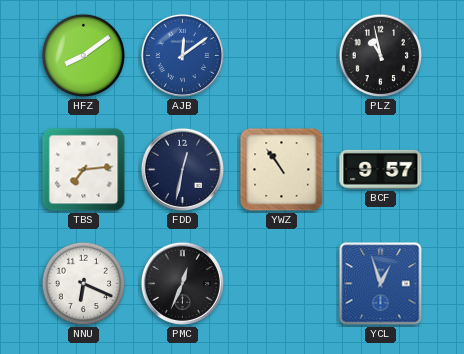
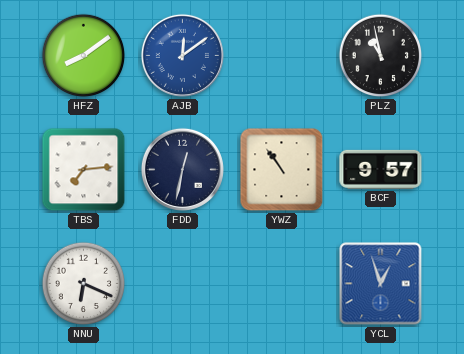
PMC: 12:34 -> none (182, 283)
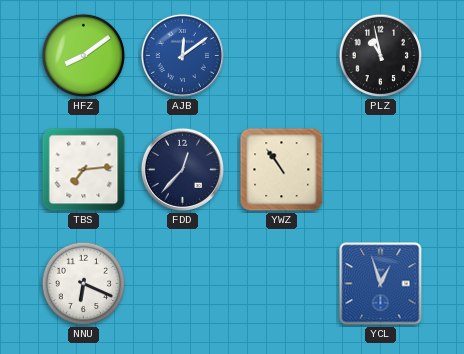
FDD: 12:32 -> 12:37 (182, 169)
BCF: 9:57 -> none (381, 169)
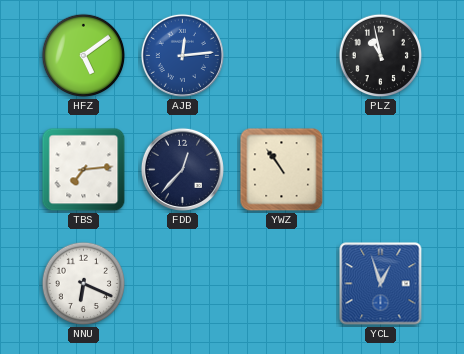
HFZ: 8:09 -> 5:09 (84, 56)
AJB: 12:09 -> 12:14 (182, 55)
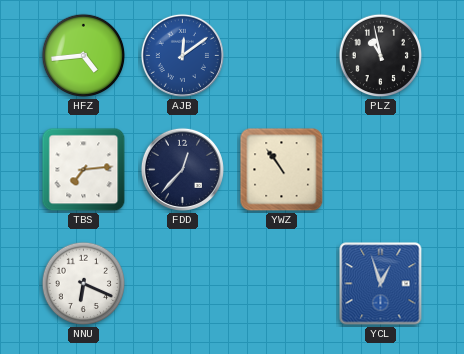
HFZ: 5:09 -> 4:44 (84, 56)
AJB: 12:14 -> 12:09 (182, 55)
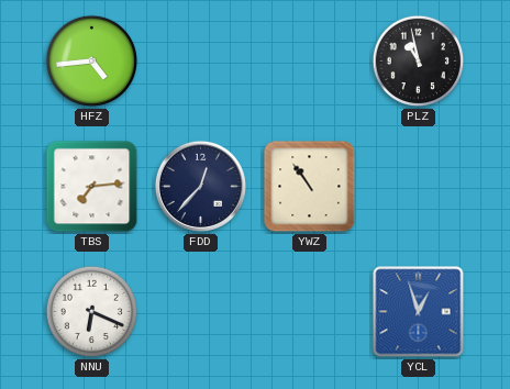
AJB: 12:09 -> none (182, 55)
